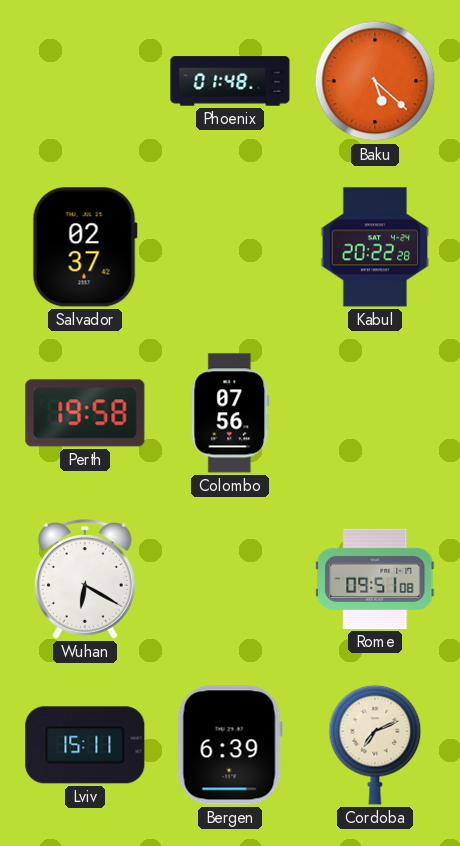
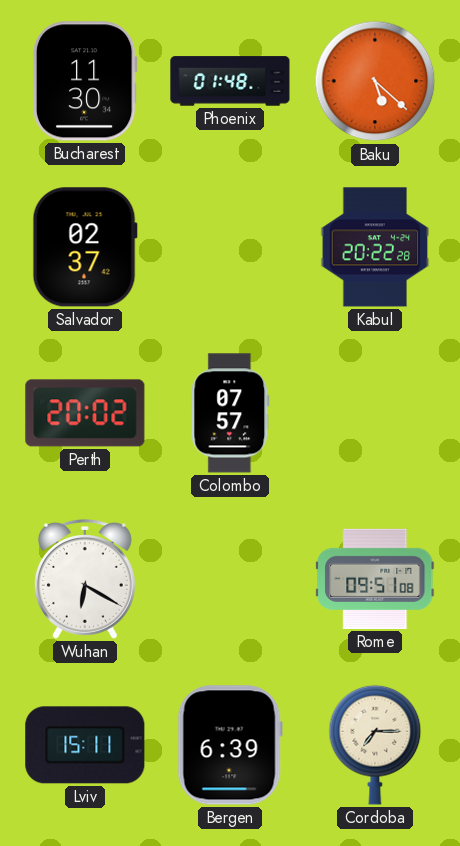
Bucharest: none -> 11:30 (85, 81)
Perth: 19:58 -> 20:02 (85, 413)
Colombo: 07:56 -> 07:57 (230, 413)
Cordoba: 7:11 -> 7:15 (375, 745)
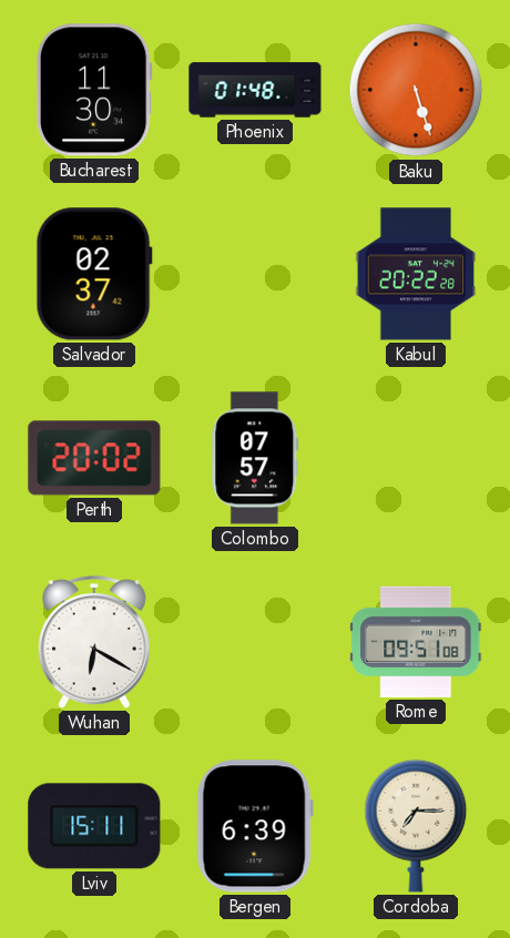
Baku: 5:22 -> 5:27 (416, 90)
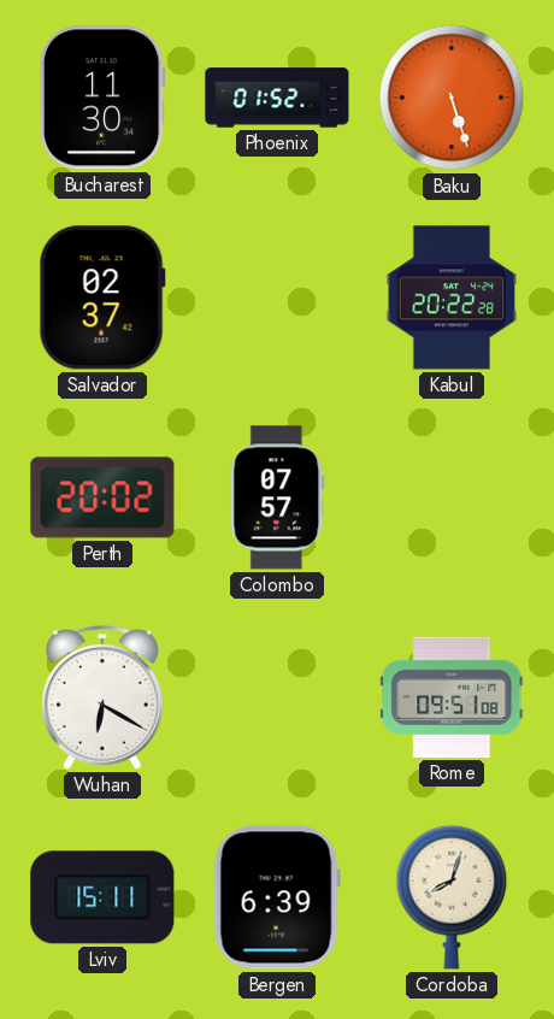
Phoenix: 01:48 -> 01:52 (277, 98)
Cordoba: 7:15 -> 8:03 (452, 897)
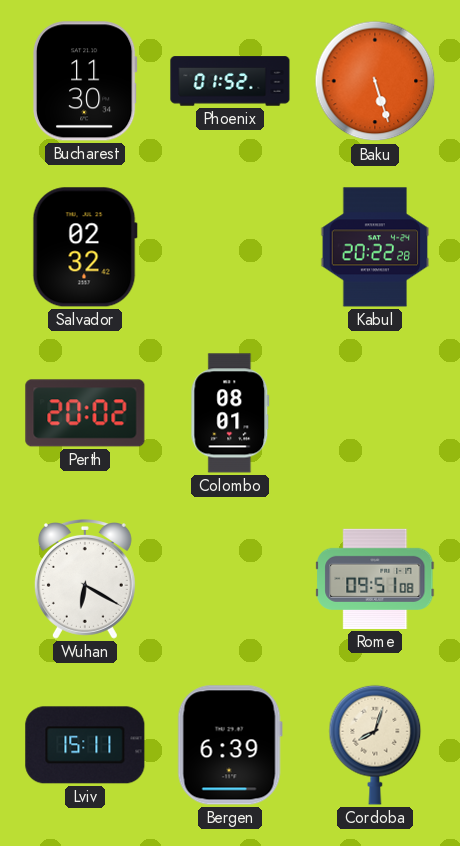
Salvador: 02:37 -> 02:32 (85, 247)
Colombo: 07:57 -> 08:01 (230, 413)
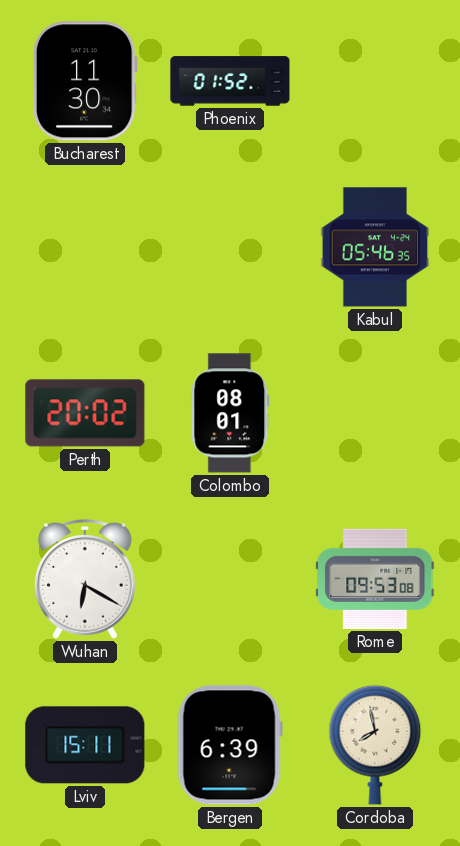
Baku: 5:27 -> none (375, 81)
Salvador: 02:32 -> none (85, 247)
Kabul: 20:22 -> 05:46 (375, 247)
Rome: 09:51 -> 09:53 (375, 579)
Cordoba: 8:03 -> 7:58 (375, 745)
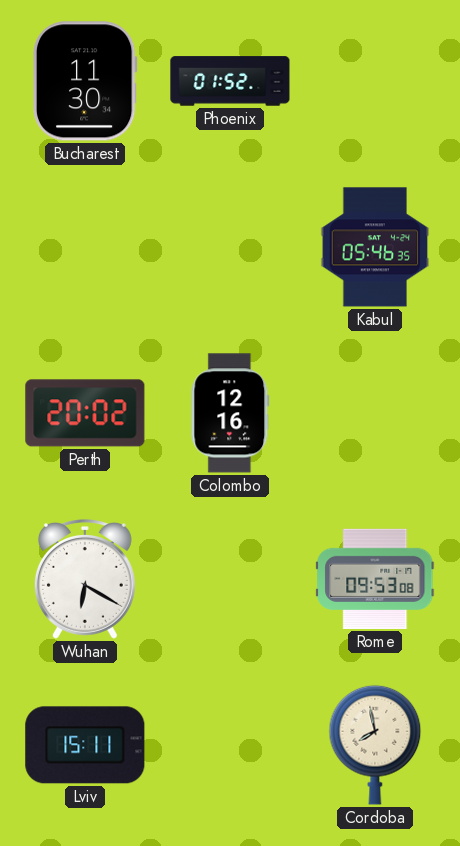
Colombo: 08:01 -> 12:16 (230, 413)
Bergen: 6:39 -> none (230, 745)
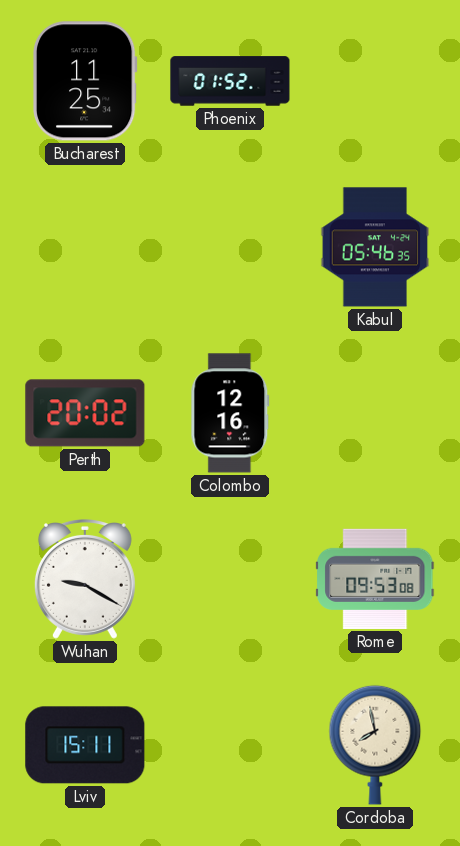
Bucharest: 11:30 -> 11:25 (85, 81)
Wuhan: 6:20 -> 9:20 (85, 580)
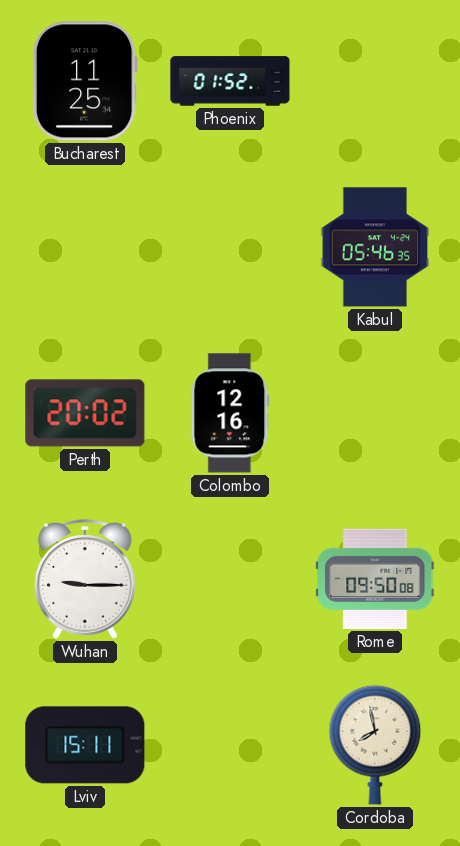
Wuhan: 9:20 -> 9:15 (85, 580)
Rome: 09:53 -> 09:50 (375, 579)
